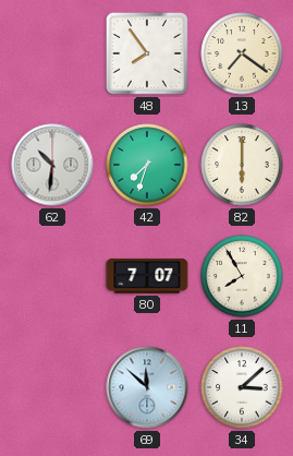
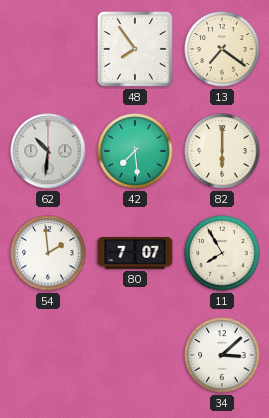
42: 7:33 -> 7:29 (135, 151)
54: none -> 1:59 (48, 253)
69: 11:52 -> none (147, 387)
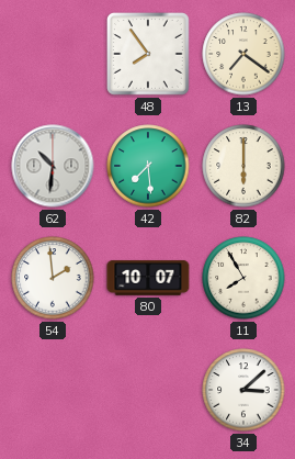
80: 7:07 -> 10:07 (148, 278)
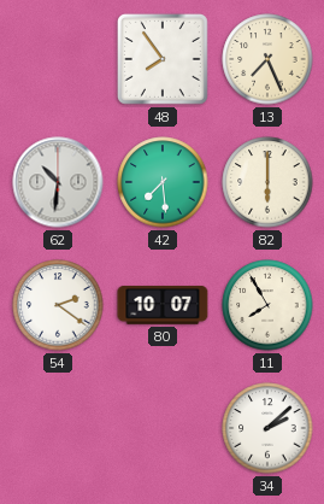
13: 7:21 -> 7:26 (267, 59)
54: 1:59 -> 2:21 (58, 305)
34: 3:08 -> 2:08 (267, 428)
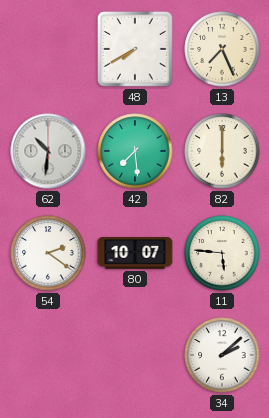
48: 7:54 -> 7:40 (135, 49)
11: 7:55 -> 5:46 (222, 253)
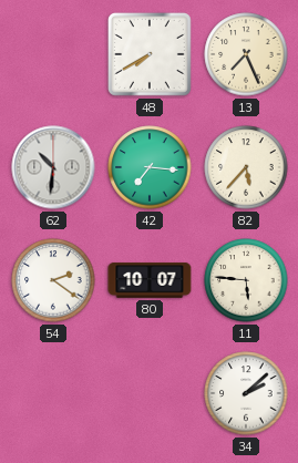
42: 7:29 -> 7:16 (150, 167)
82: 6:00 -> 5:37 (246, 167)
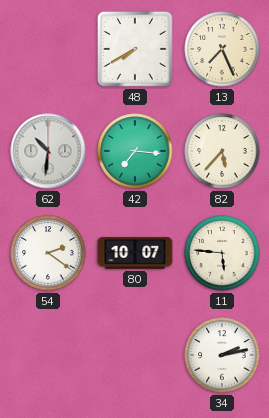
34: 2:08 -> 2:13 (222, 355)
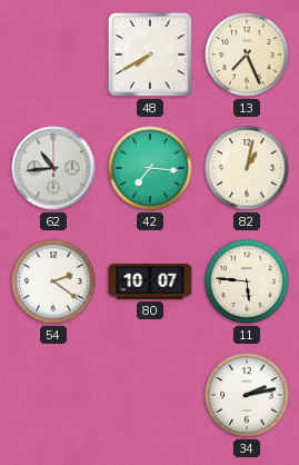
62: 10:31 -> 10:44 (53, 168)
82: 5:37 -> 1:02 (247, 168)
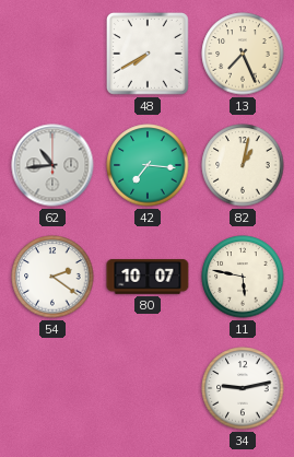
11: 5:46 -> 5:47 (243, 277)
34: 2:13 -> 9:13 (243, 388)
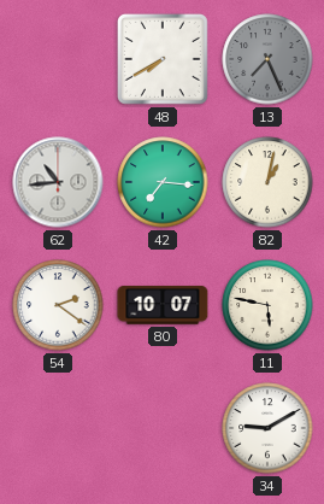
13 dial: cream -> grey (267, 59)
34: 9:13 -> 9:10 (267, 428)
